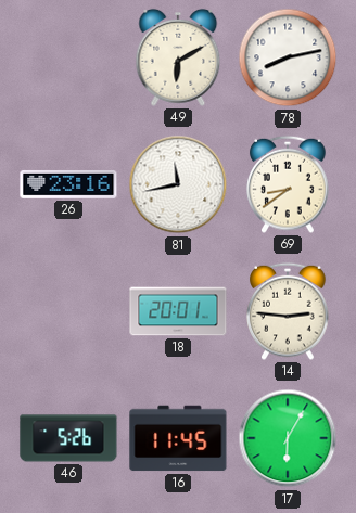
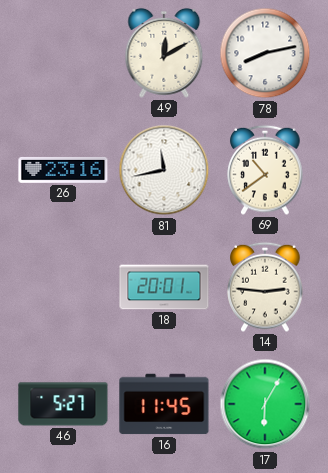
49: 6:10 -> 12:10 (164, 53)
69: 8:39 -> 10:39 (265, 170)
46: 5:26 -> 5:27 (63, 404)
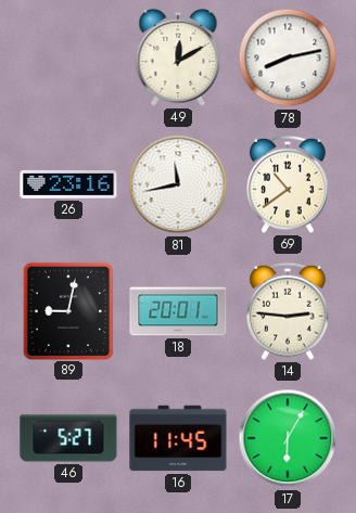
89: none -> 9:02 (67, 310)
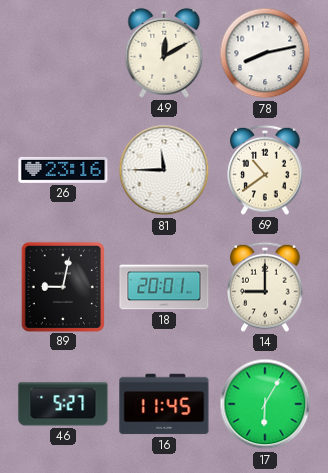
81: 11:43 -> 11:45 (164, 170)
14: 2:46 -> 9:00 (265, 287)
